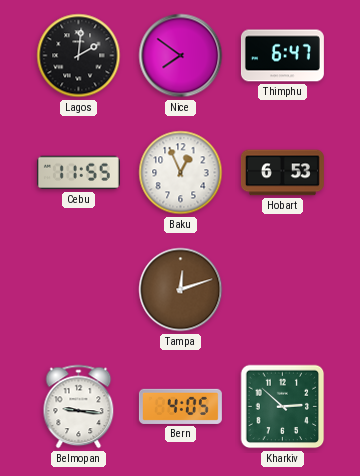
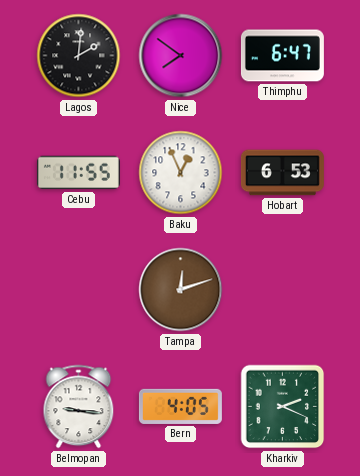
Kharkiv: 2:52 -> 2:19 (283, 407)
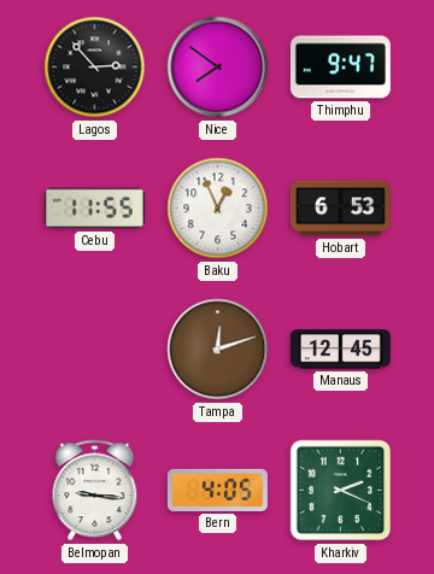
Lagos: 2:01 -> 2:53 (95, 68)
Thimphu: 6:47 -> 9:47 (340, 68)
Manaus: none -> 12:45 (340, 350)
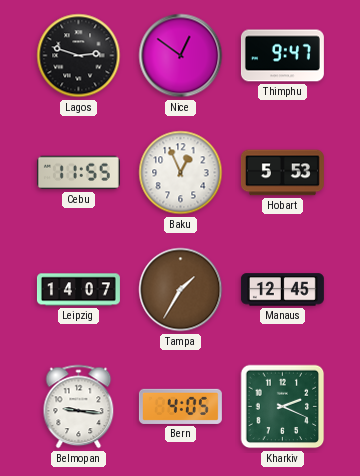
Lagos: 2:53 -> 2:48 (79, 56)
Nice: 7:51 -> 12:51 (181, 56)
Hobart: 6:53 -> 5:53 (282, 173)
Leipzig: none -> 14:07 (78, 290)
Tampa: 12:12 -> 1:35 (181, 290)
